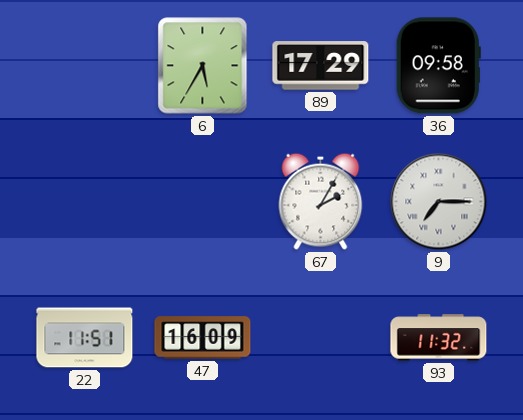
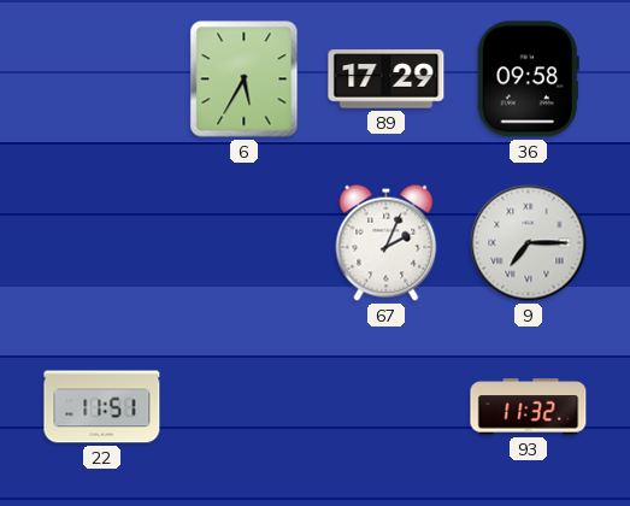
67: 2:05 -> 2:04 (387, 242)
47: 16:09 -> none (203, 338)
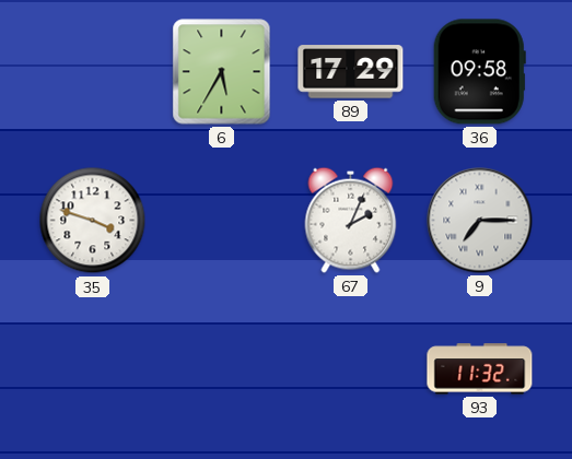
35: none -> 3:48 (93, 221)
22: 11:51 -> none (102, 407)
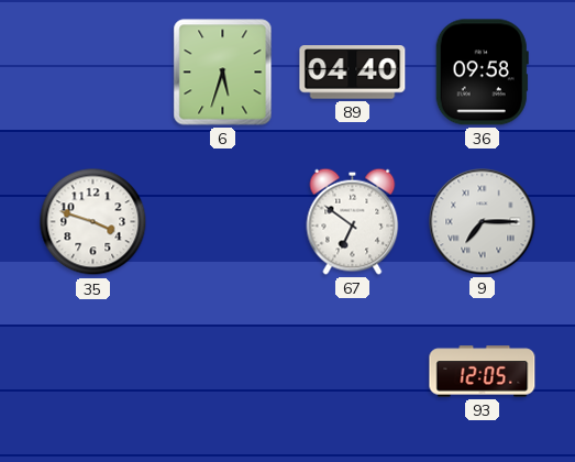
6: 5:35 -> 5:33 (223, 73)
89: 17:29 -> 04:40 (353, 73)
67: 2:04 -> 6:51 (353, 221)
93: 11:32 -> 12:05 (483, 372)
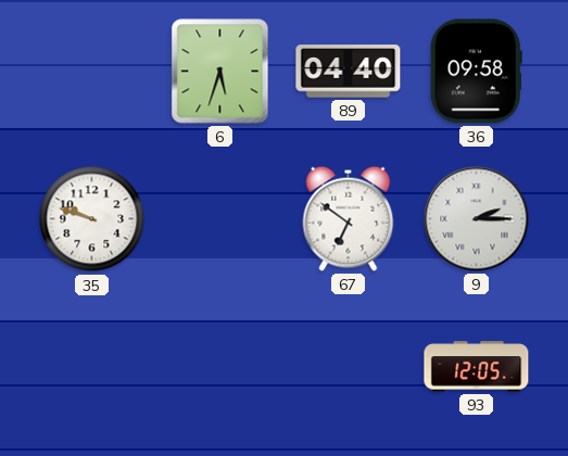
35: 3:48 -> 9:48 (92, 219)
9: 7:15 -> 2:15 (477, 219)
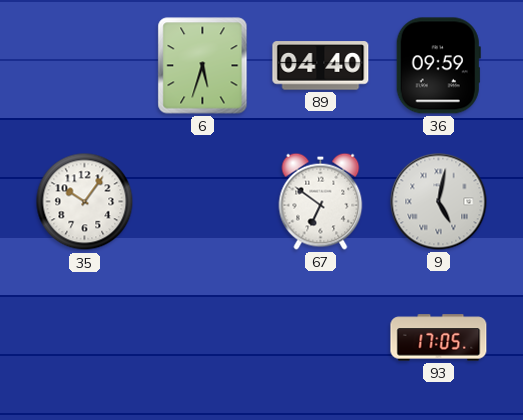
36: 09:58 -> 09:59 (438, 66)
35: 9:48 -> 10:06 (85, 202)
9: 2:15 -> 5:02 (439, 202)
93: 12:05 -> 17:05 (439, 338)
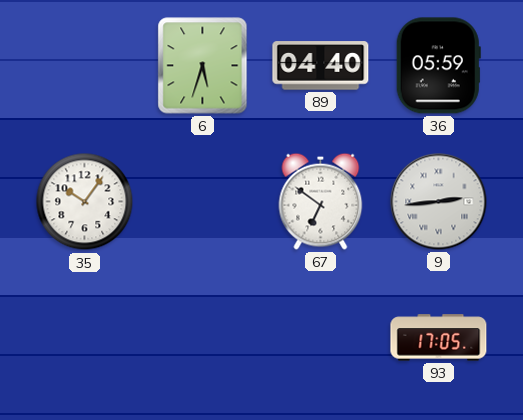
36: 09:59 -> 05:59 (438, 66)
9: 5:02 -> 2:44 (439, 202)
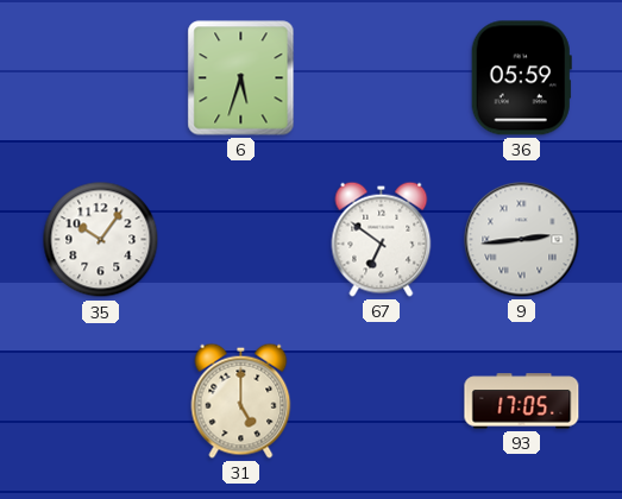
89: 04:40 -> none (321, 66)
31: none -> 5:00 (241, 400)
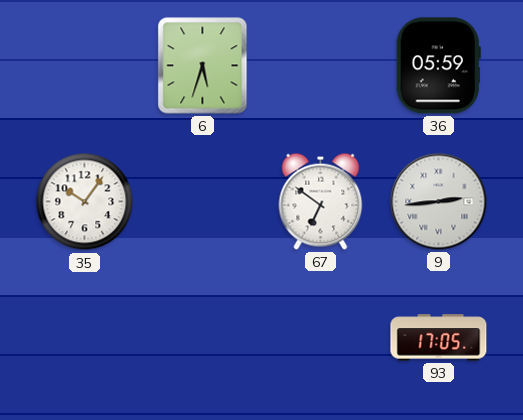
31: 5:00 -> none (241, 400)
